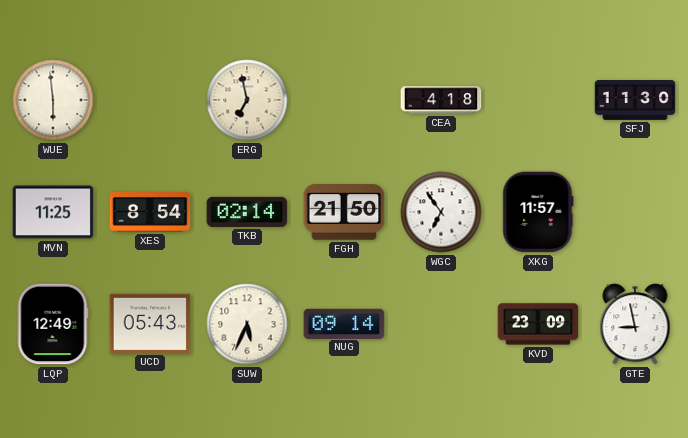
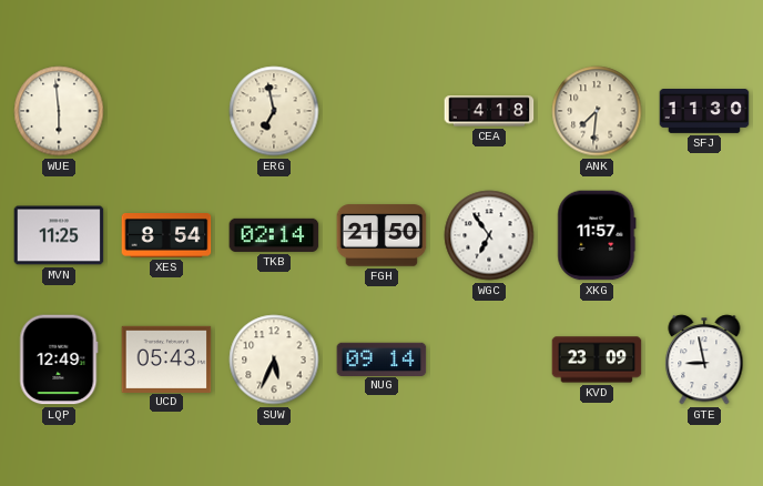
ANK: none -> 7:31 (597, 111)
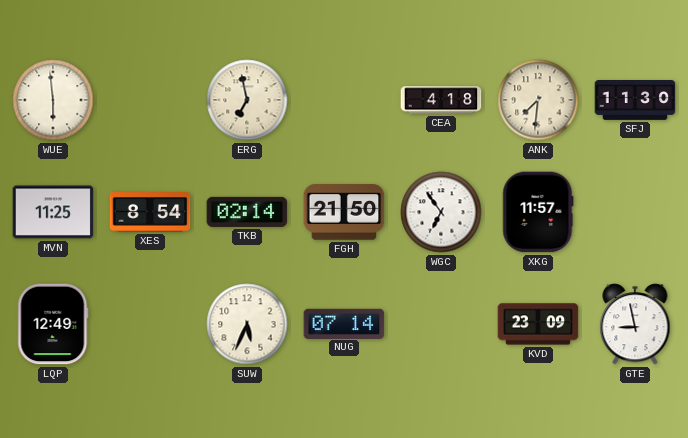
UCD: 05:43 -> none (166, 358)
NUG: 09:14 -> 07:14 (344, 323)
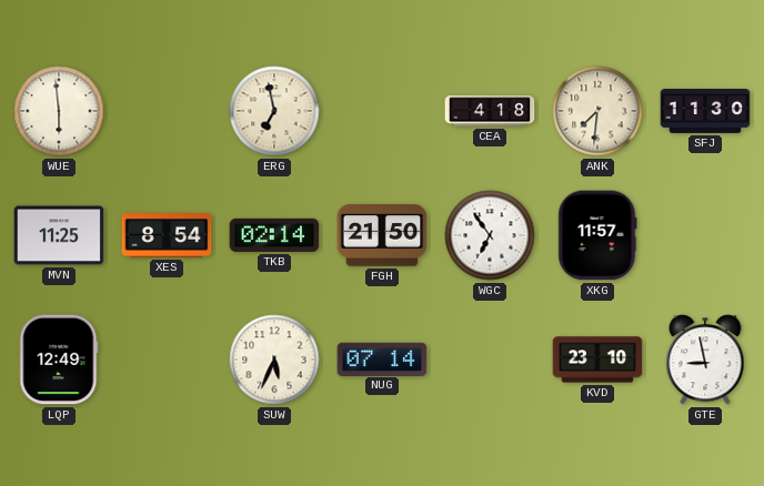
KVD: 23:09 -> 23:10 (597, 360)
